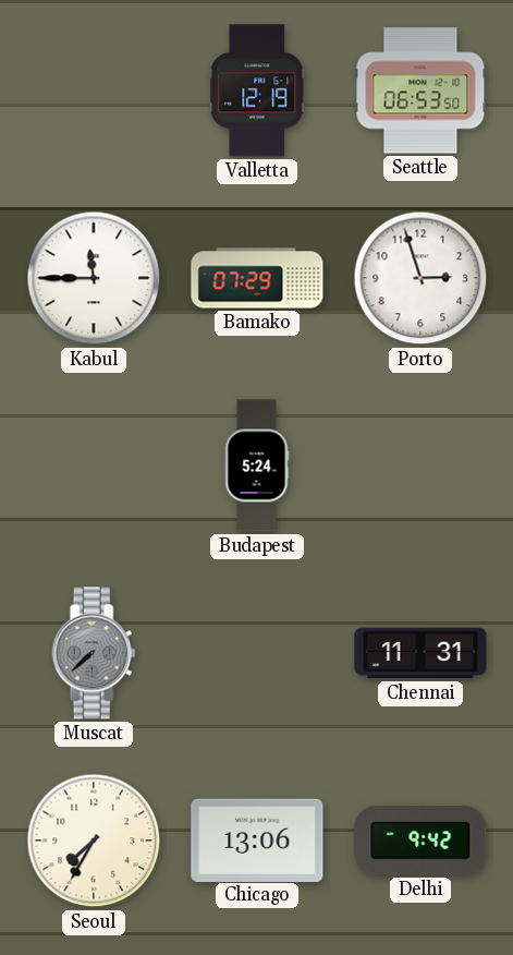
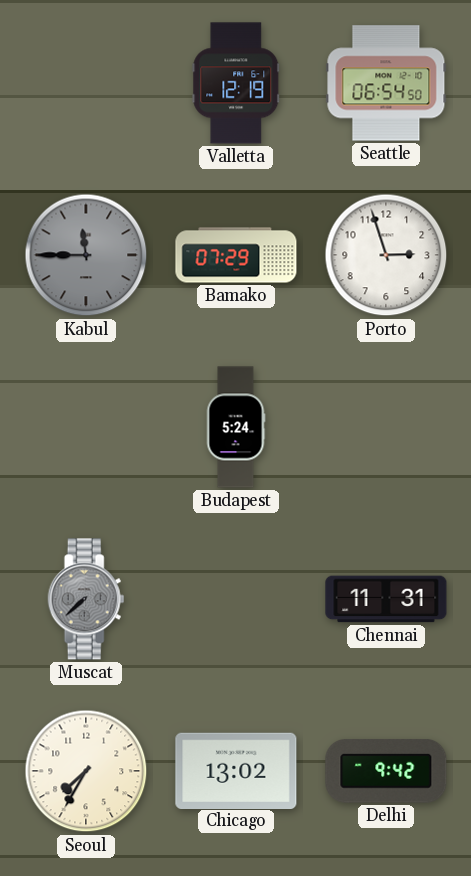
Seattle: 06:53 -> 06:54 (386, 83)
Kabul dial: white -> grey (86, 255)
Chicago: 13:06 -> 13:02 (236, 770)
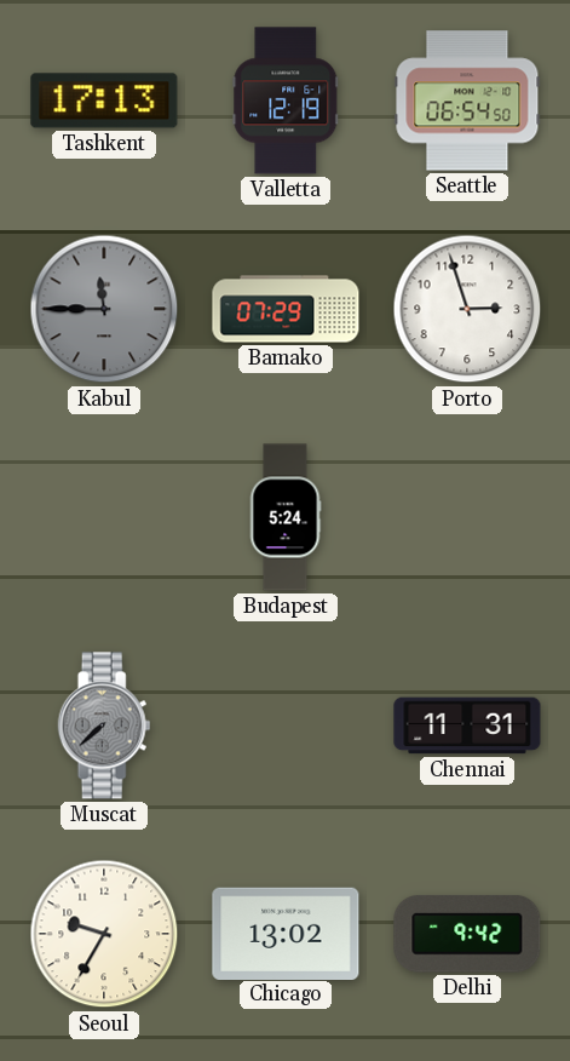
Tashkent: none -> 17:13 (104, 101)
Seoul: 7:35 -> 9:35 (104, 934)
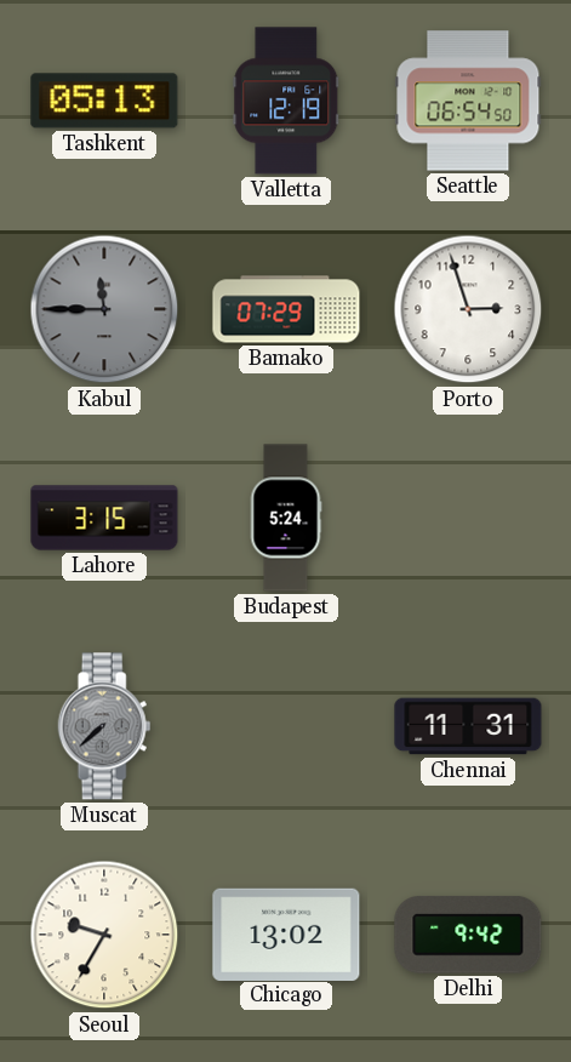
Tashkent: 17:13 -> 05:13 (104, 101)
Lahore: none -> 3:15 (104, 518)
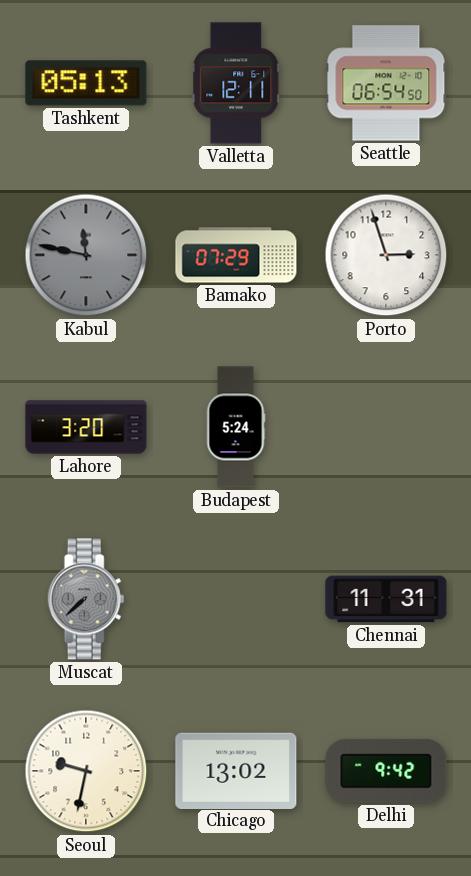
Valletta: 12:19 -> 12:11 (236, 83)
Kabul: 11:45 -> 11:47 (86, 255)
Lahore: 3:15 -> 3:20 (86, 427)
Seoul: 9:35 -> 9:32 (86, 771)
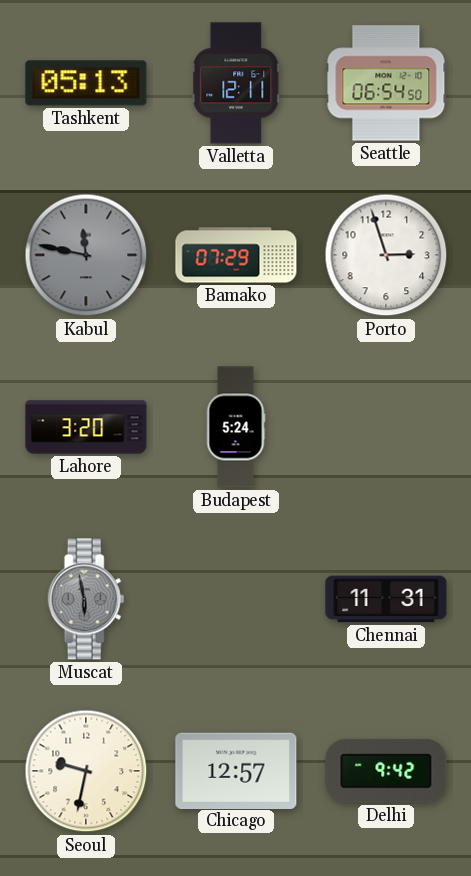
Muscat: 7:38 -> 5:58 (86, 599)
Chicago: 13:02 -> 12:57 (236, 770)
